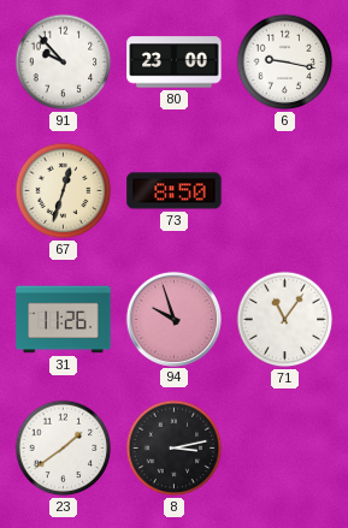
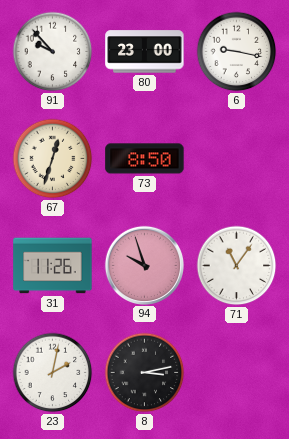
23: 1:39 -> 2:02 (53, 373)
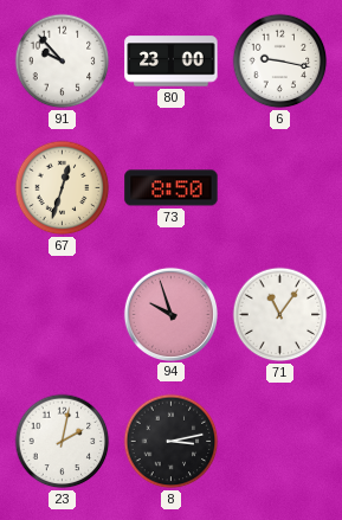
31: 11:26 -> none (53, 266)
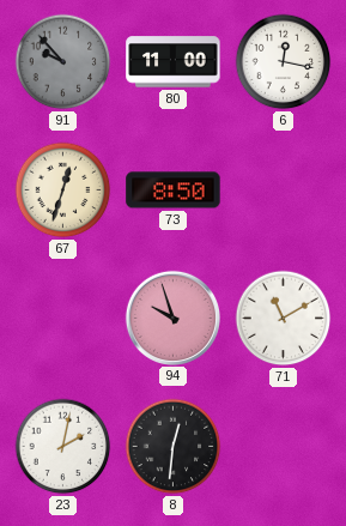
91 dial: white -> grey (63, 62)
80: 23:00 -> 11:00 (174, 62)
6: 9:17 -> 12:17 (284, 62)
71: 11:06 -> 11:10 (284, 319)
8: 3:13 -> 12:31 (174, 447)
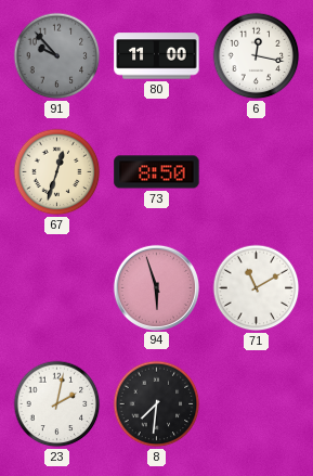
94: 9:57 -> 5:57 (156, 287)
8: 12:31 -> 7:31 (157, 404)
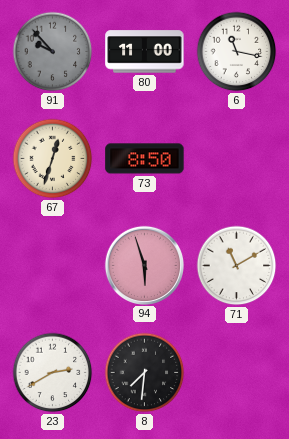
6: 12:17 -> 11:17 (237, 52)
23: 2:02 -> 2:40 (53, 373)
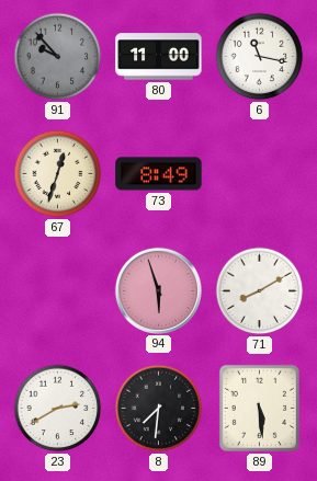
73: 8:50 -> 8:49 (159, 174)
71: 11:10 -> 8:10 (260, 291)
89: none -> 5:29 (259, 408)
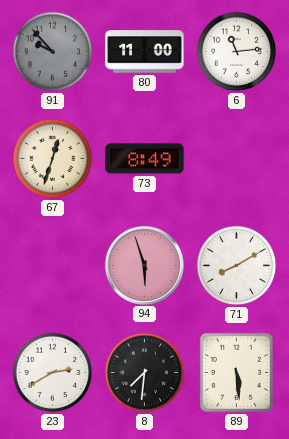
6: 11:17 -> 11:14 (237, 52)
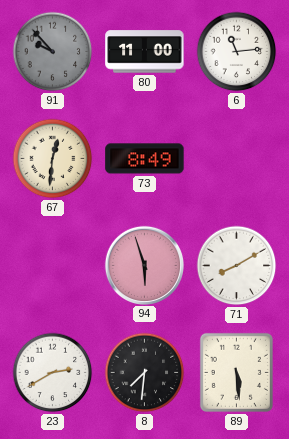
67: 12:33 -> 12:31 (53, 159)
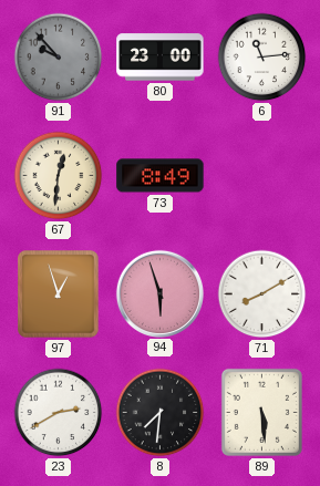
80: 11:00 -> 23:00 (161, 58)
97: none -> 12:57 (59, 294)
